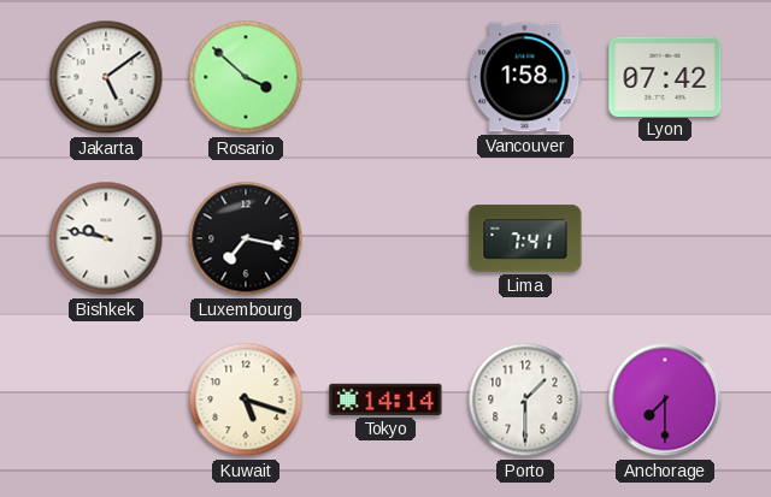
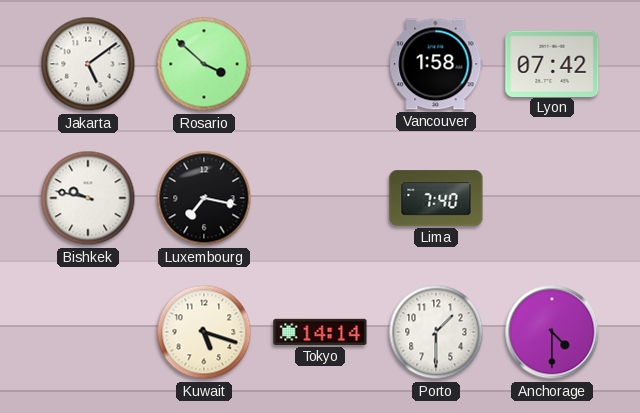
Lima: 7:41 -> 7:40 (436, 198)
Anchorage: 7:30 -> 4:30 (552, 332)
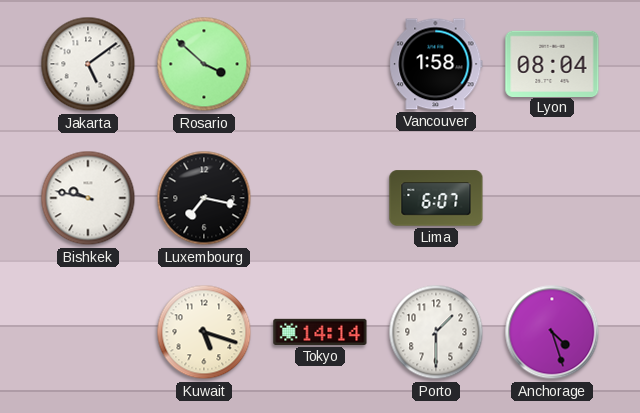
Lyon: 07:42 -> 08:04 (552, 63)
Lima: 7:40 -> 6:07 (436, 198)
Anchorage: 4:30 -> 4:27 (552, 332)
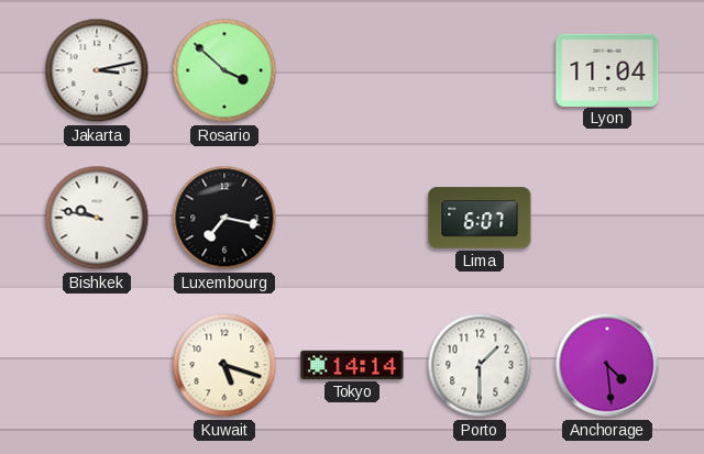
Jakarta: 5:09 -> 3:13 (97, 70)
Vancouver: 1:58 -> none (436, 64)
Lyon: 08:04 -> 11:04 (607, 69)
Anchorage: 4:27 -> 4:29 (607, 365)
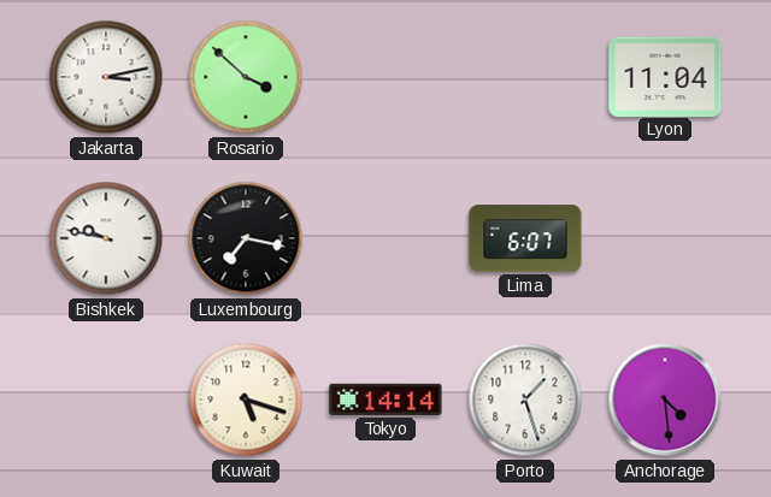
Porto: 1:30 -> 1:27 (525, 400)
